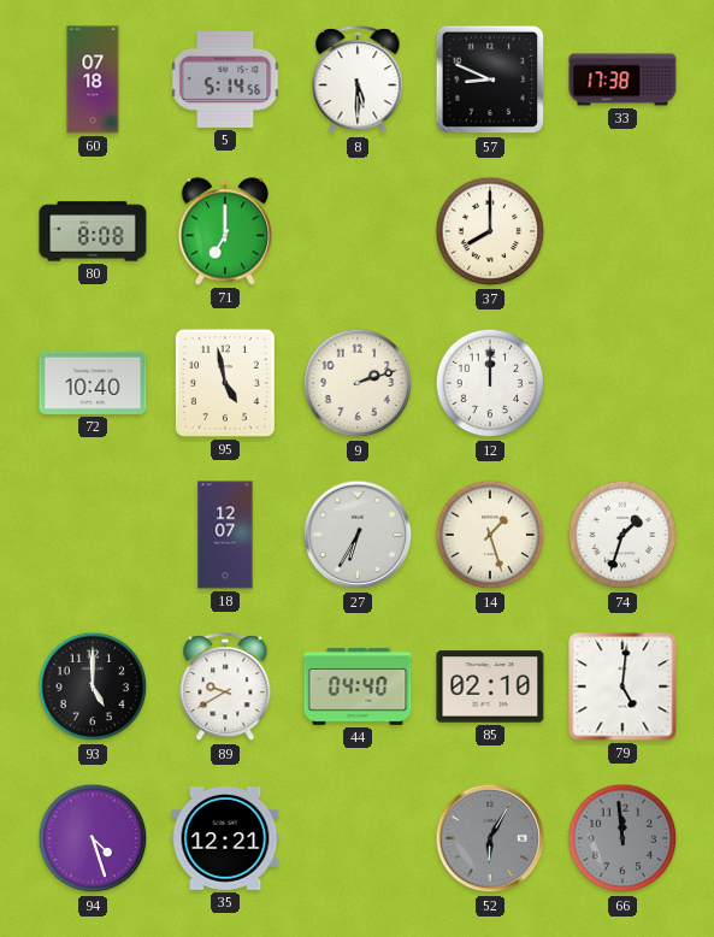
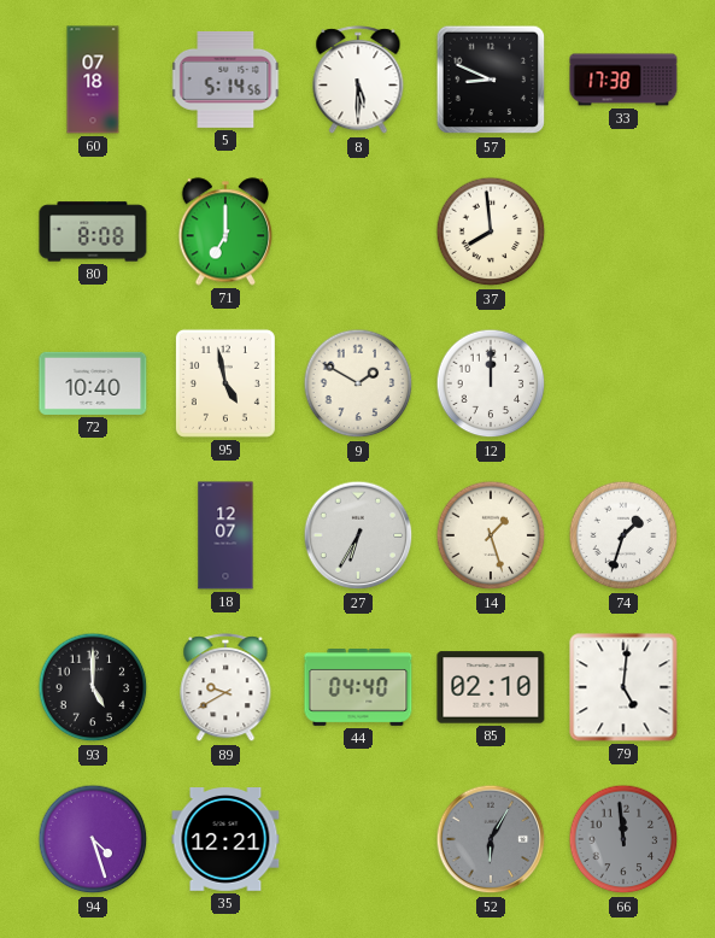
37: 8:00 -> 7:59 (491, 231)
9: 2:12 -> 1:50 (358, 383)
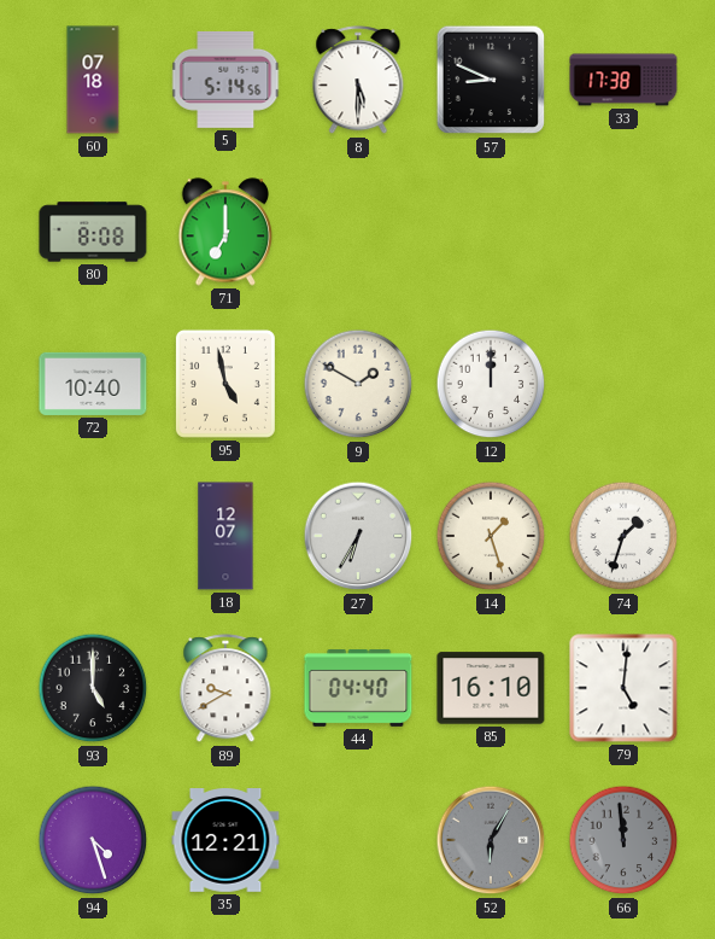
37: 7:59 -> none (491, 231)
85: 02:10 -> 16:10 (491, 688)
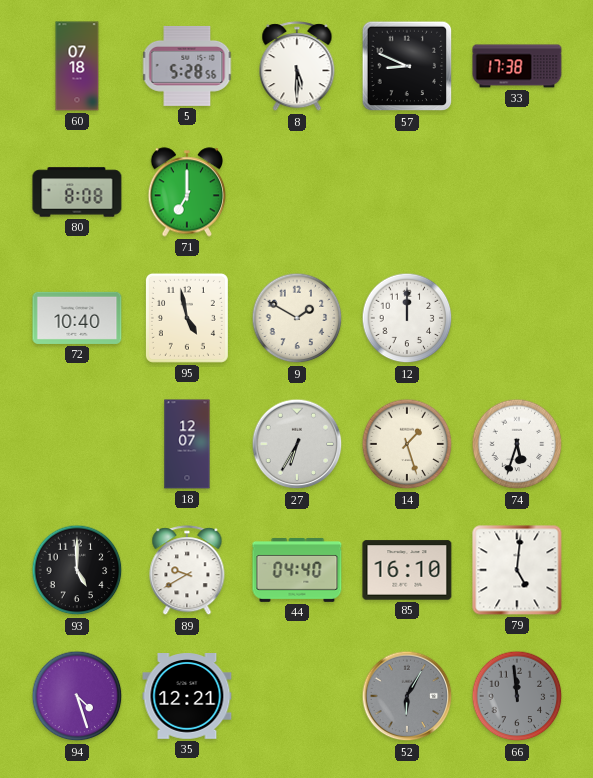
5: 5:14 -> 5:28 (187, 66)
74: 1:33 -> 5:33 (517, 444)
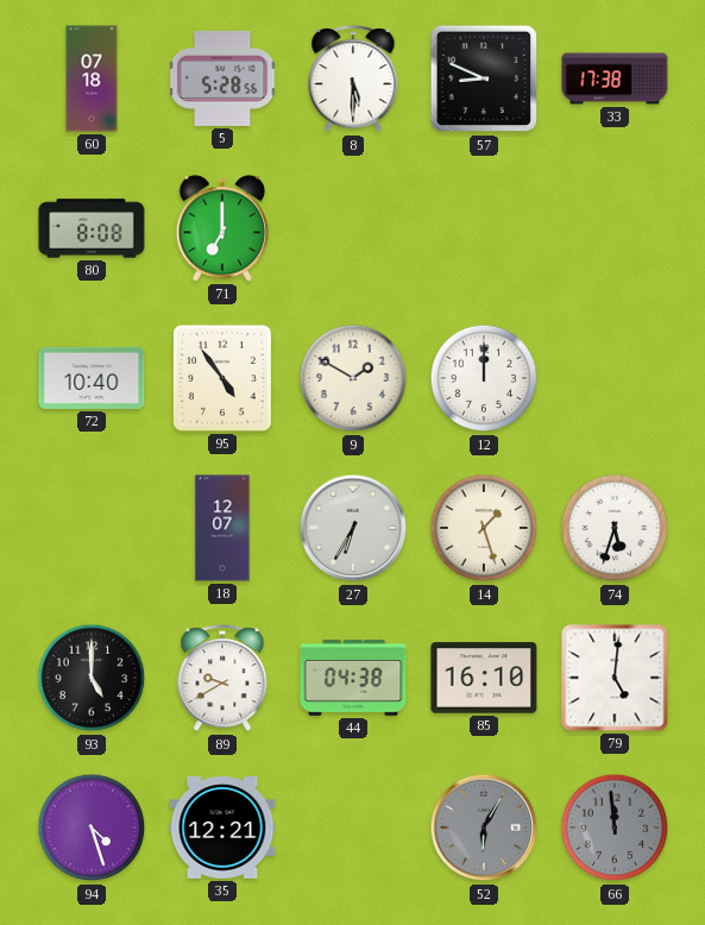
95: 4:58 -> 4:54 (222, 378)
44: 04:40 -> 04:38 (353, 679)
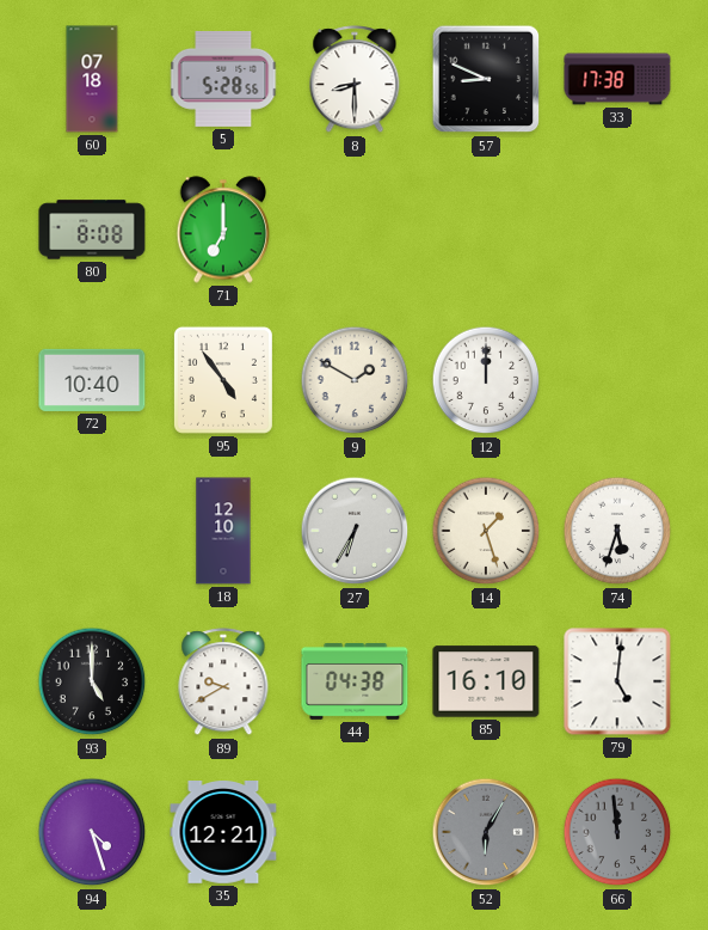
8: 5:30 -> 8:30 (355, 80)
18: 12:07 -> 12:10 (223, 531)
